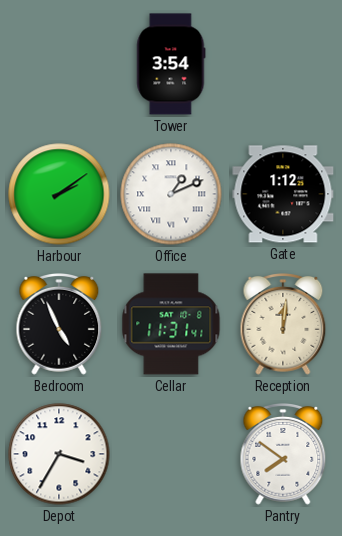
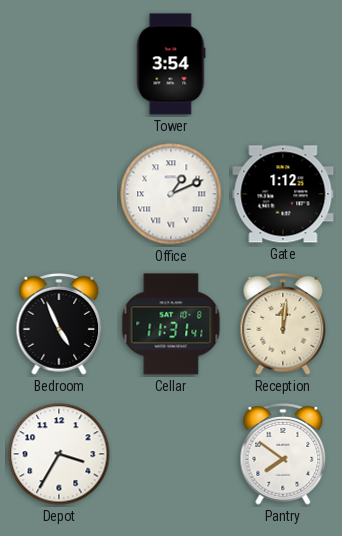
Harbour: 2:09 -> none (59, 194)
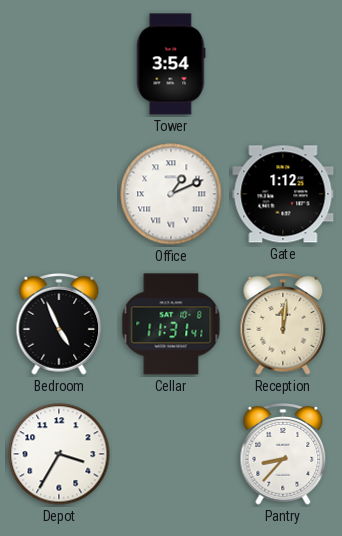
Pantry: 7:51 -> 8:37 (283, 455)
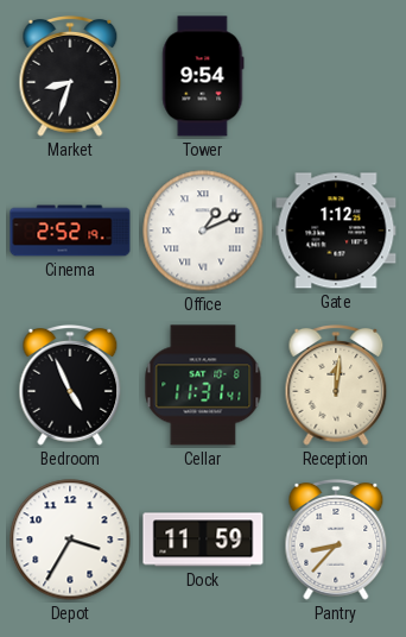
Market: none -> 8:33 (70, 77)
Tower: 3:54 -> 9:54 (203, 76)
Cinema: none -> 2:52 (70, 231)
Dock: none -> 11:59 (203, 540)
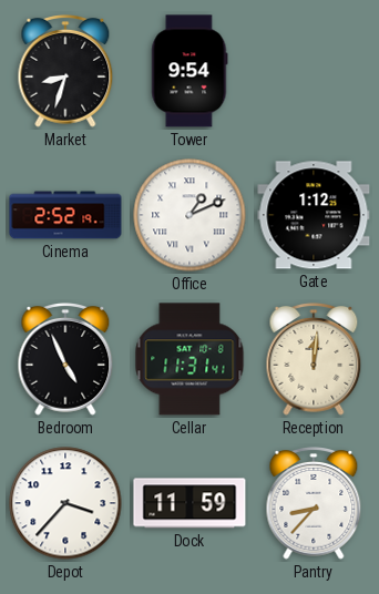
Depot: 3:35 -> 3:37 (65, 503)
